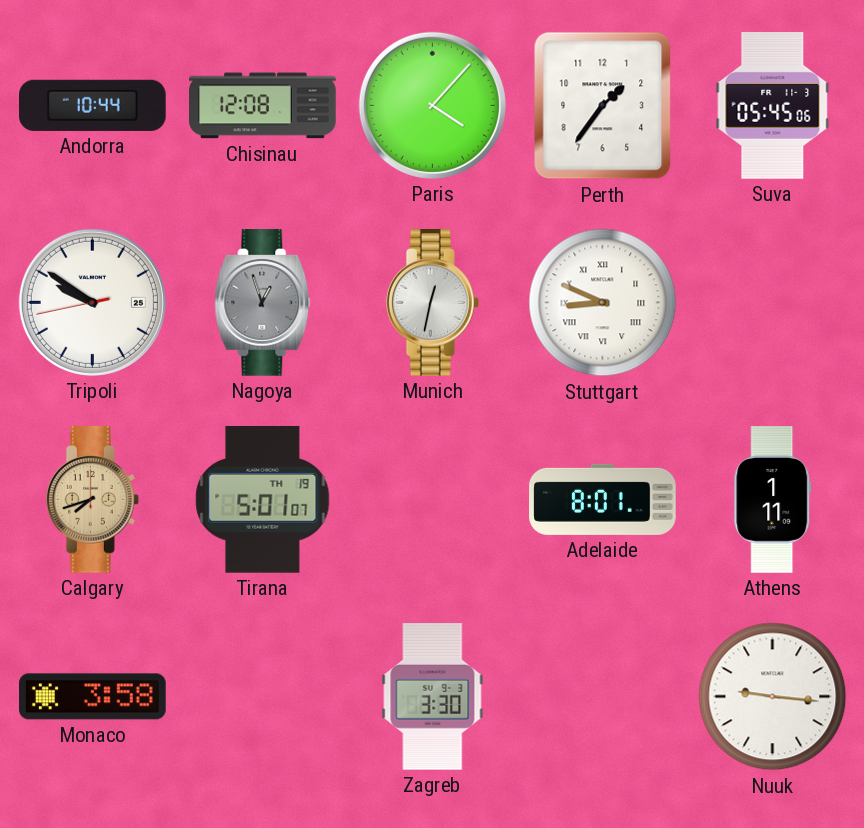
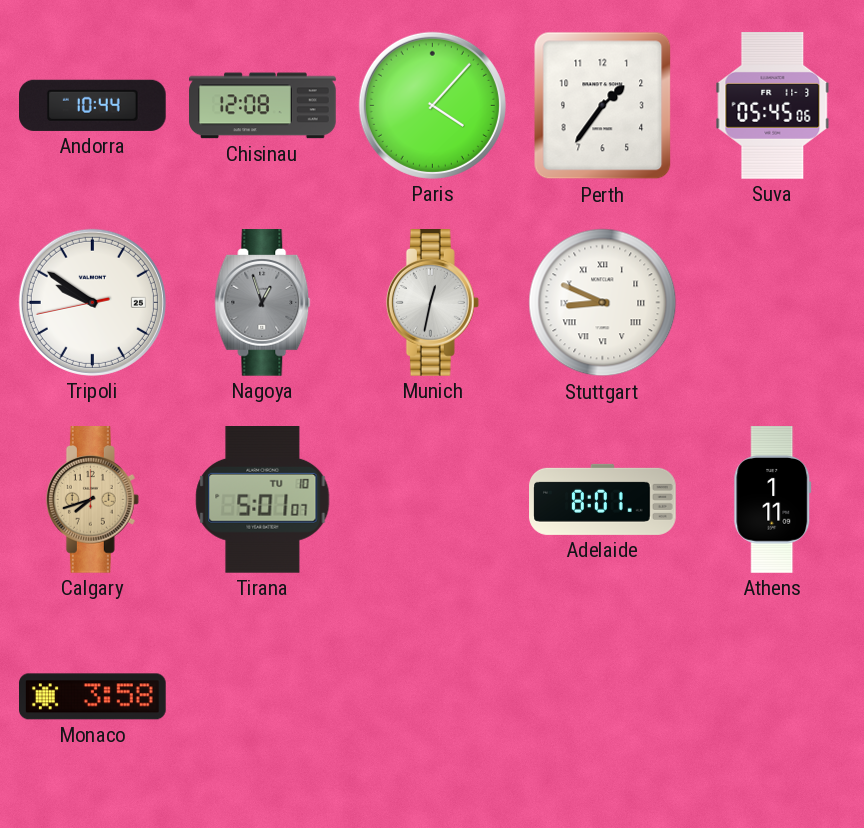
Tirana date: TH 19 -> TU 10 (263, 500)
Zagreb: 3:30 -> none (433, 697)
Nuuk: 9:16 -> none (773, 697)
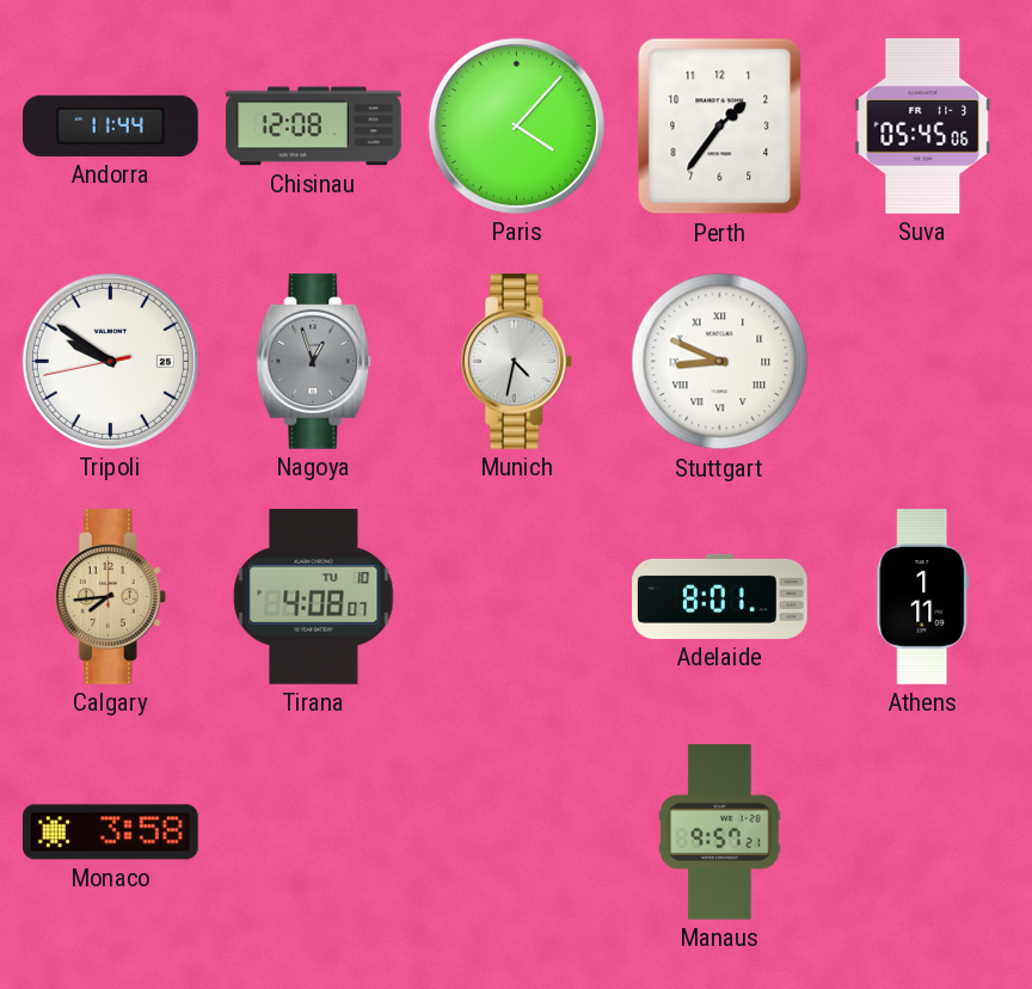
Andorra: 10:44 -> 11:44 (111, 125)
Munich: 12:32 -> 4:32 (516, 362)
Calgary: 7:42 -> 7:44 (110, 597)
Tirana: 5:01 -> 4:08 (314, 597)
Manaus: none -> 9:57 (720, 833)
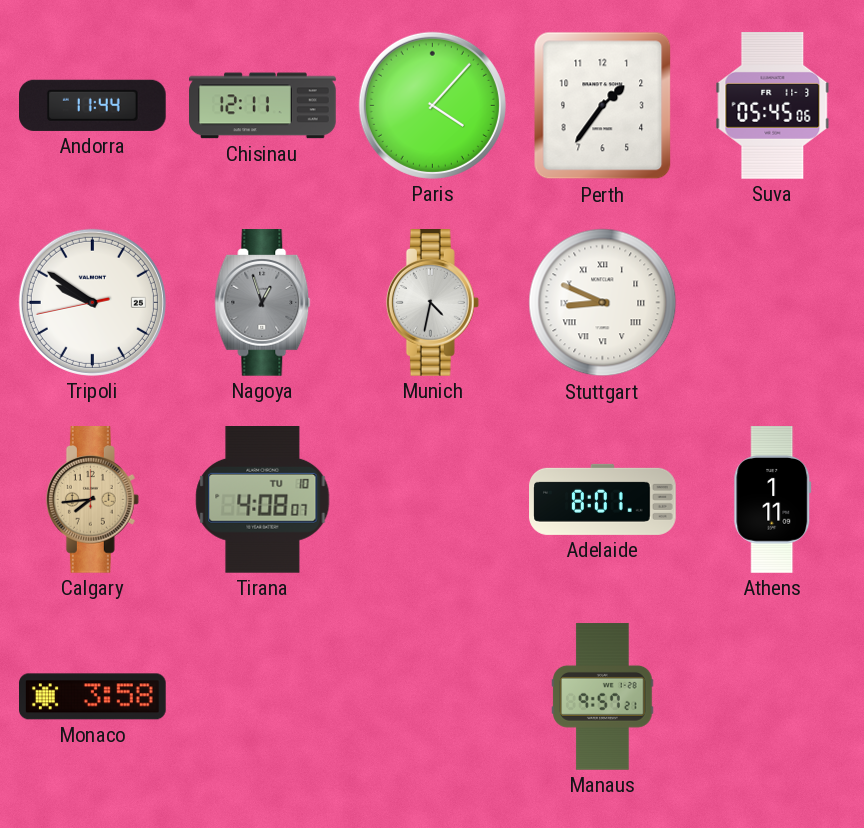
Chisinau: 12:08 -> 12:11 (263, 106)
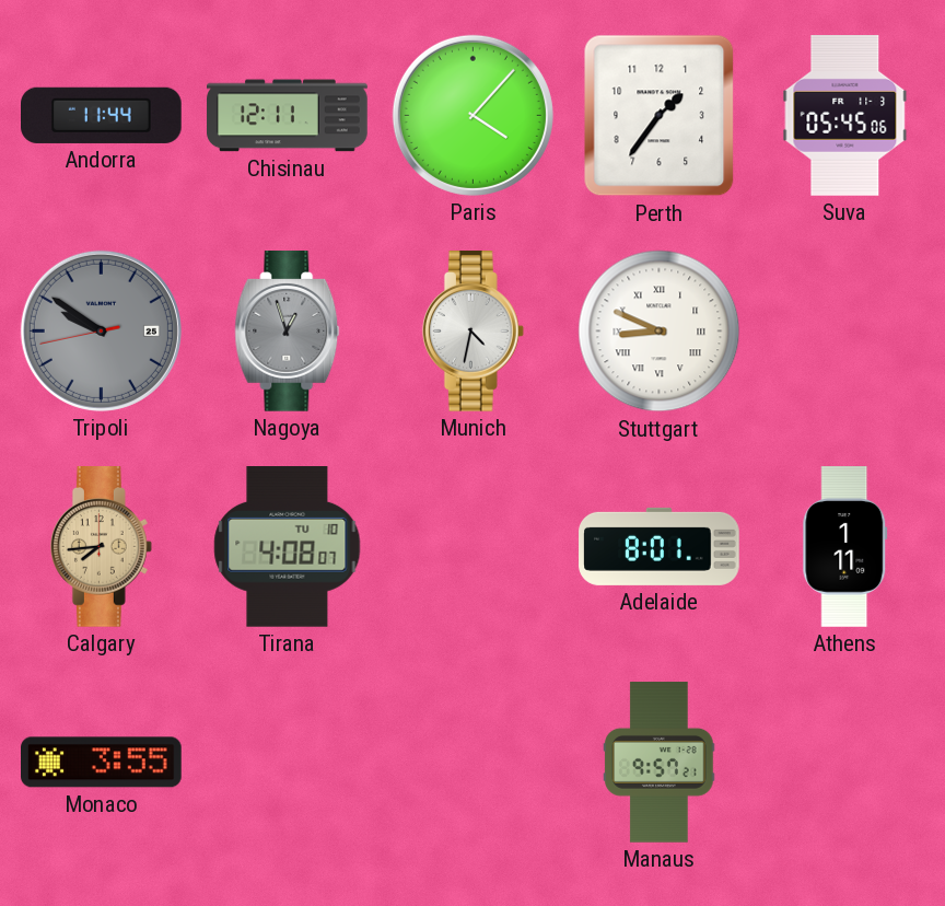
Tripoli dial: white -> grey (101, 330)
Monaco: 3:58 -> 3:55 (102, 763)
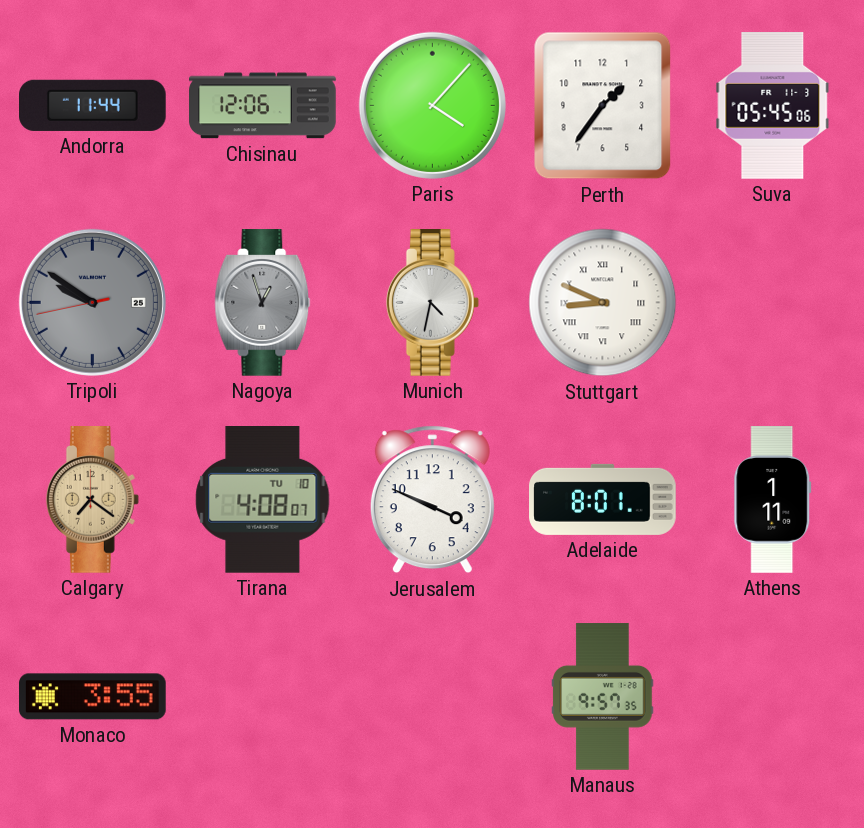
Chisinau: 12:11 -> 12:06 (263, 106)
Calgary: 7:44 -> 7:21 (92, 500)
Jerusalem: none -> 3:49 (432, 500)
Manaus: 9:57:21 -> 9:57:35 (603, 697)
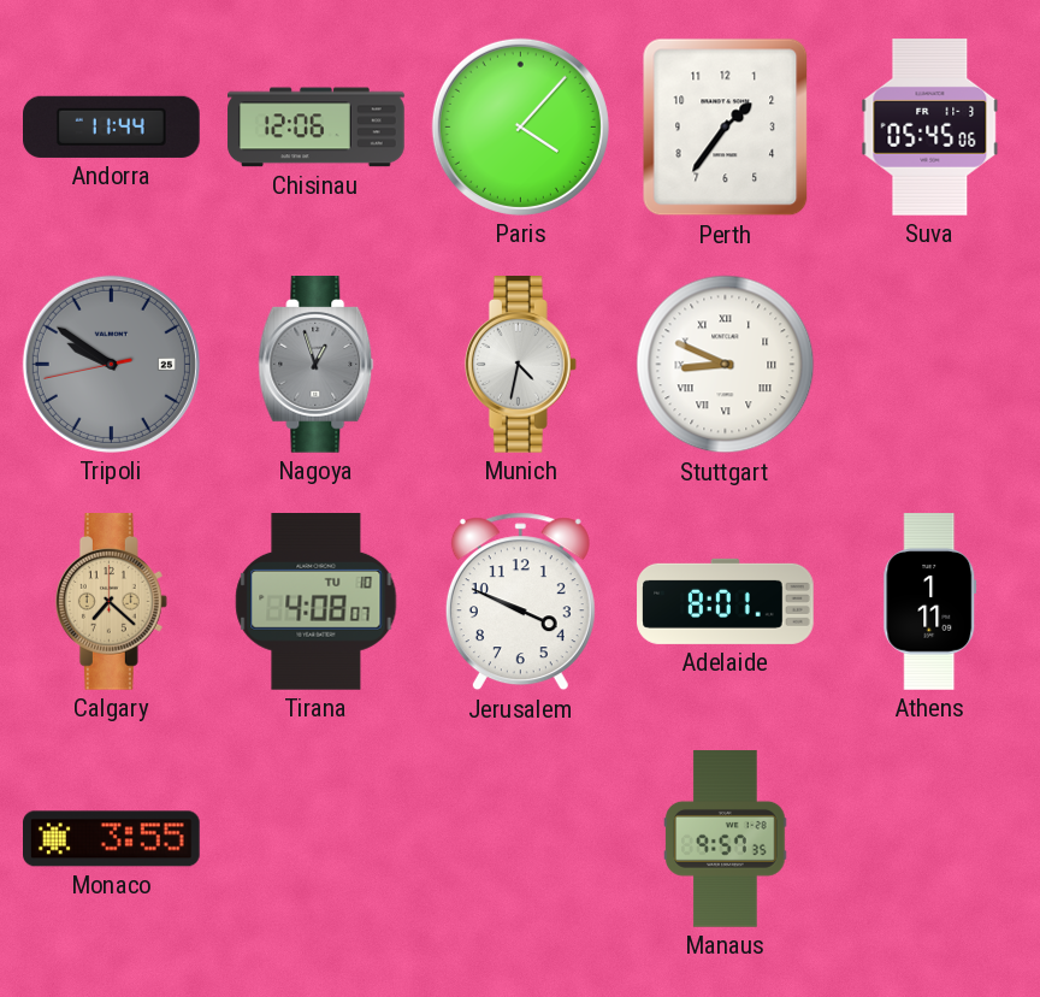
Calgary: 7:21 -> 7:22 (111, 602)
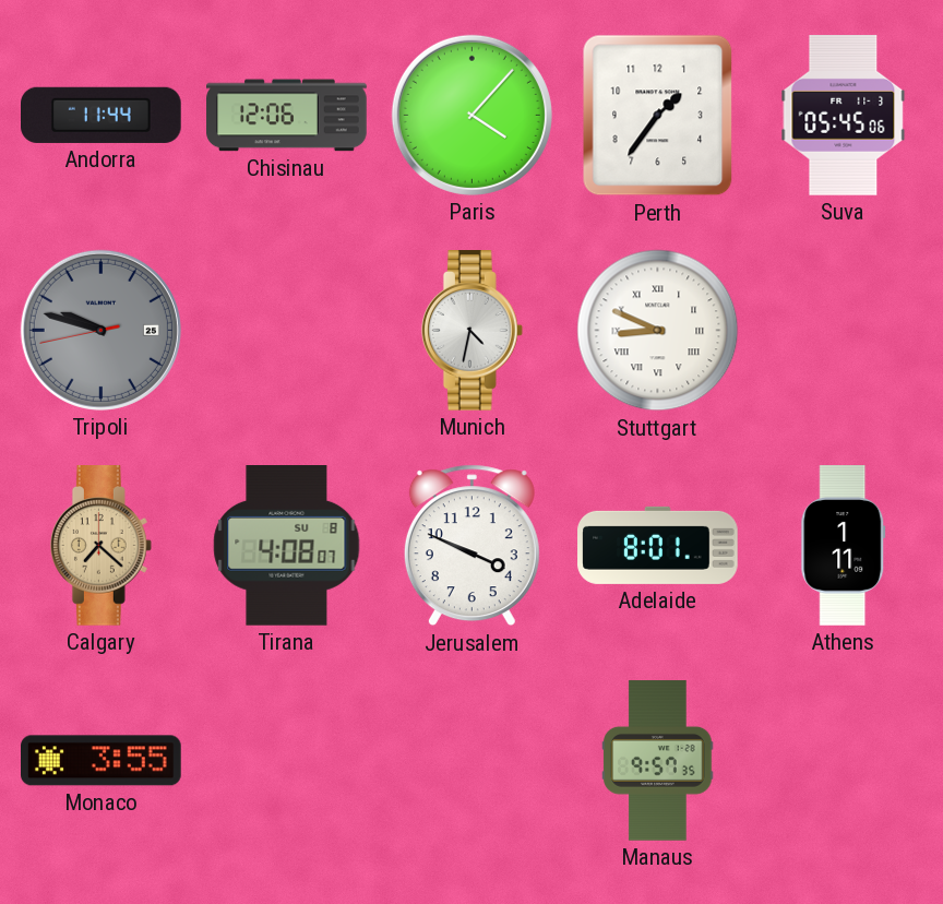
Tripoli: 9:50 -> 9:47 (100, 330)
Nagoya: 12:57 -> none (317, 365)
Tirana date: TU 10 -> SU 8 (287, 546)
